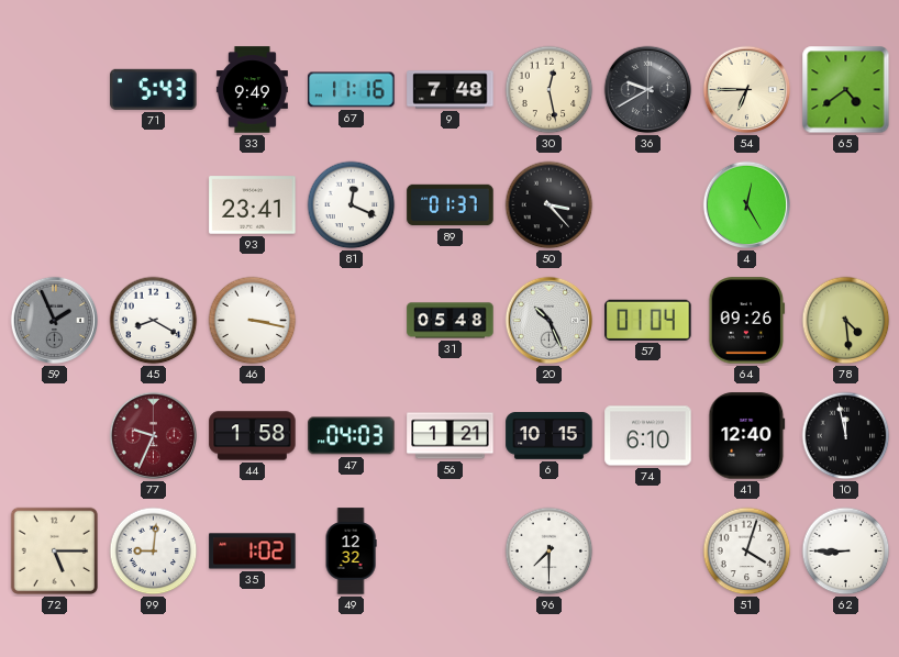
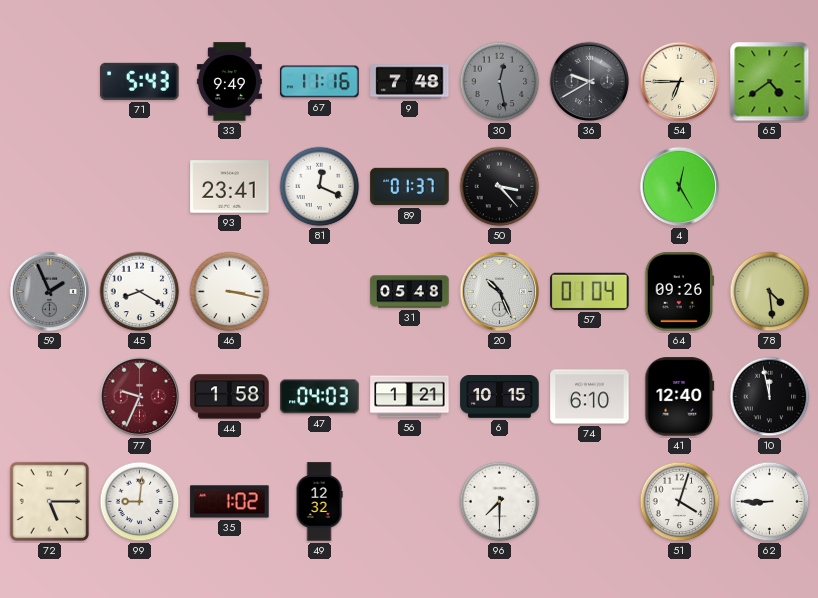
30 dial: cream -> grey (500, 82)
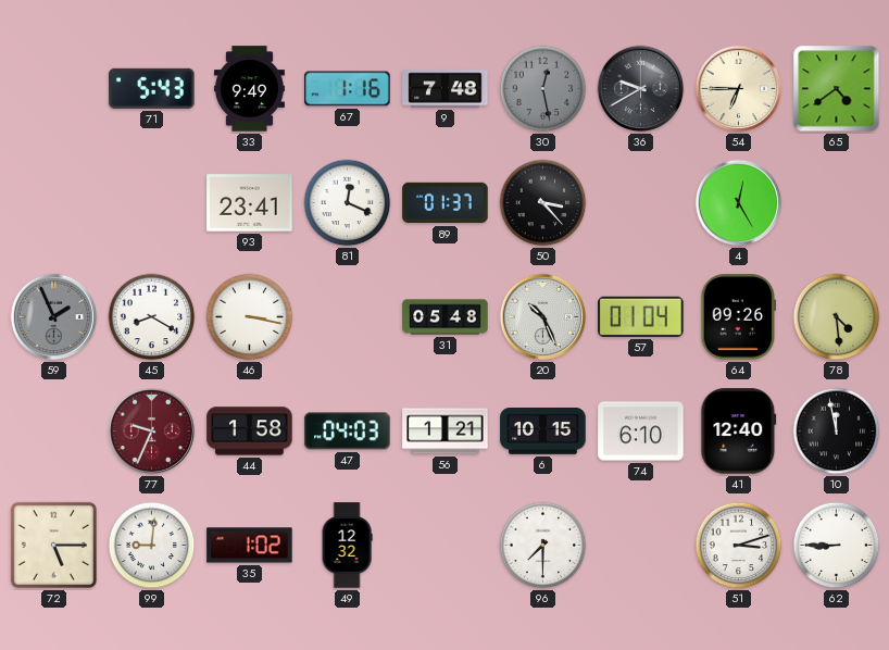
67: 11:16 -> 1:16 (348, 89)
51: 4:03 -> 3:12 (739, 546)
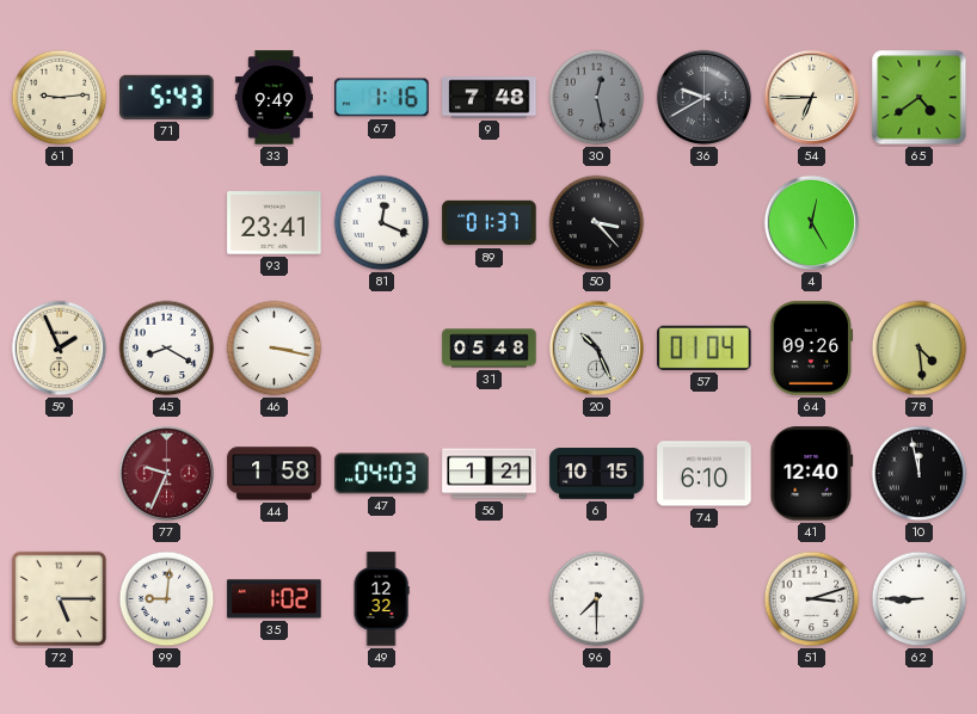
61: none -> 9:14 (60, 98)
59 dial: grey -> cream (60, 349)
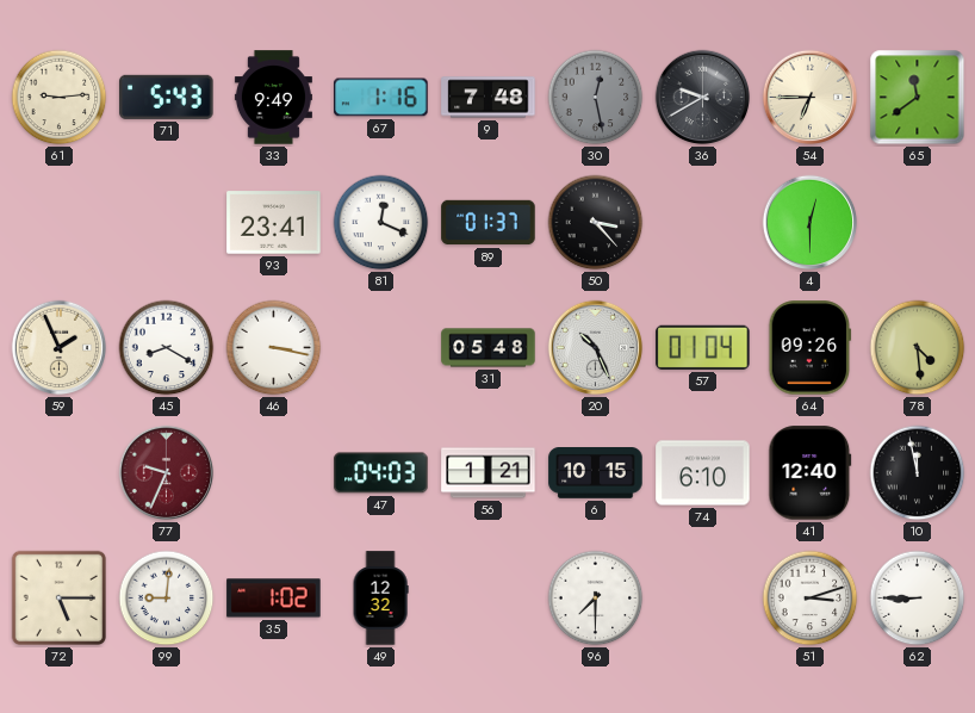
65: 4:39 -> 11:39 (918, 98)
4: 12:25 -> 12:30 (811, 223)
44: 1:58 -> none (275, 474)
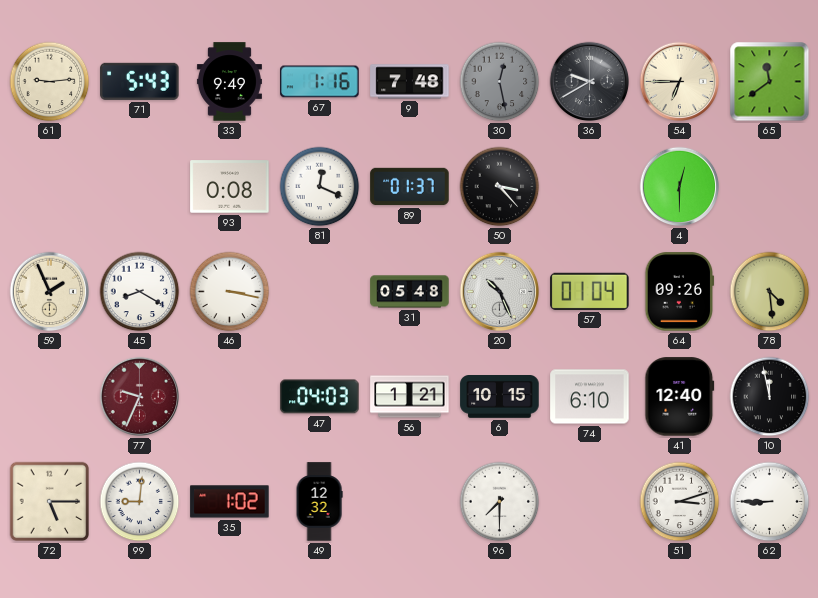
93: 23:41 -> 0:08 (230, 187)
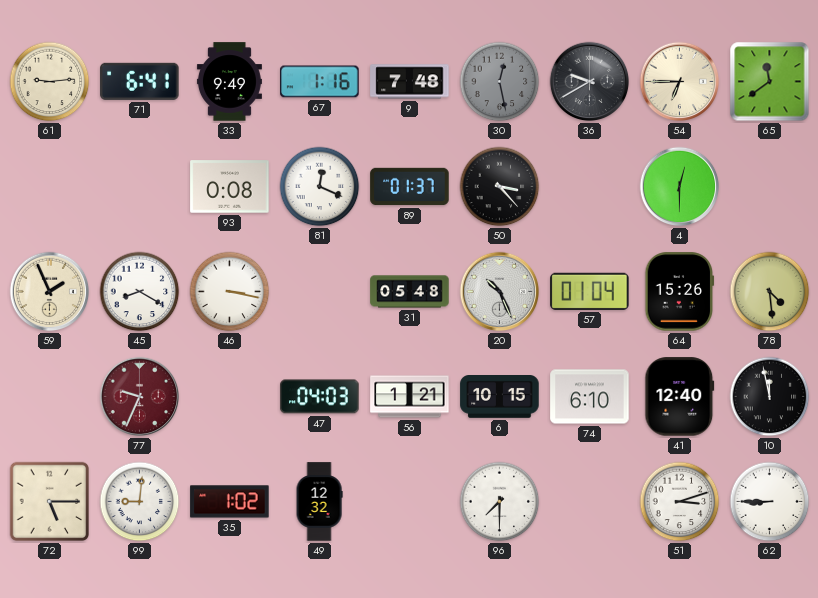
71: 5:43 -> 6:41 (140, 81)
64: 09:26 -> 15:26 (680, 292)
